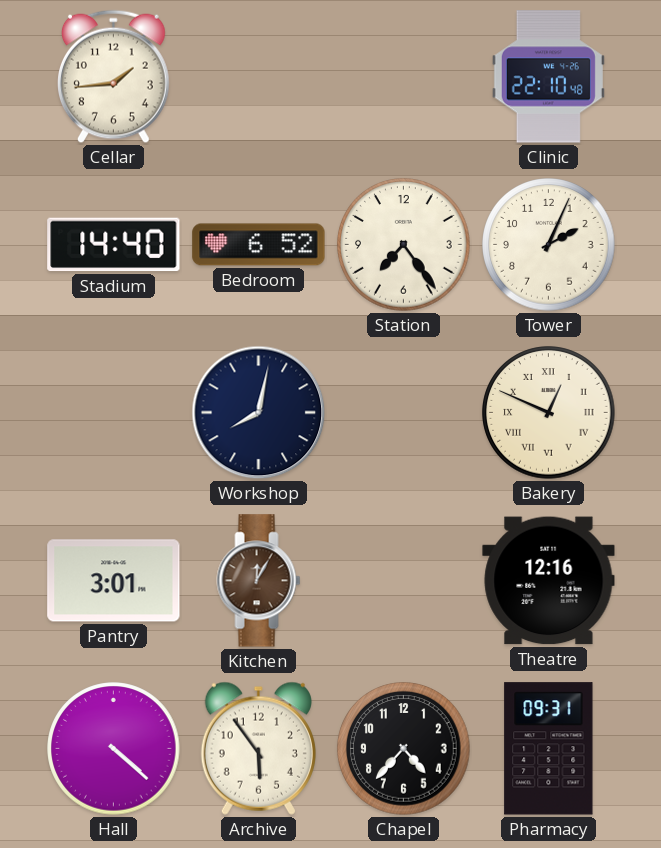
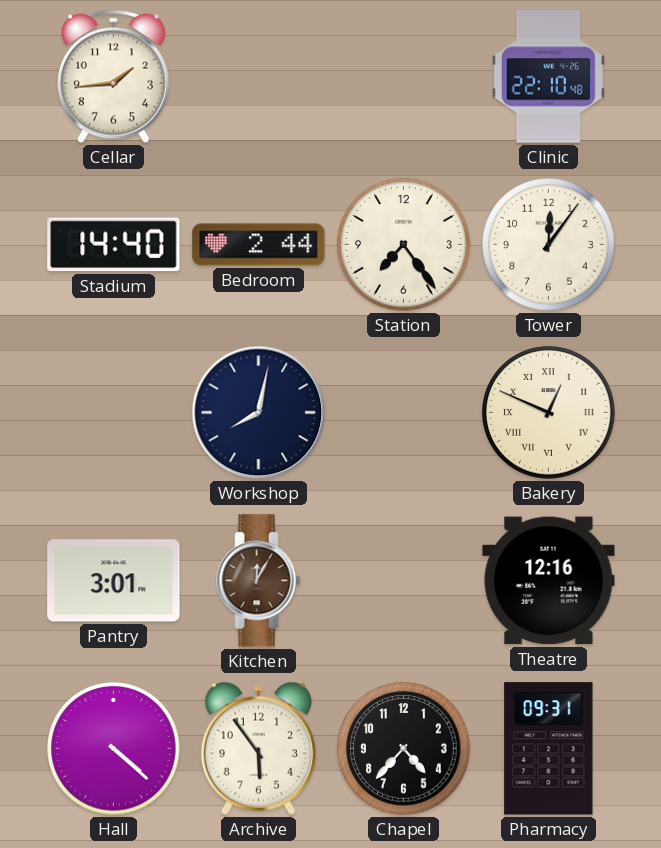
Bedroom: 6:52 -> 2:44 (259, 245)
Tower: 2:04 -> 12:06 (549, 245)
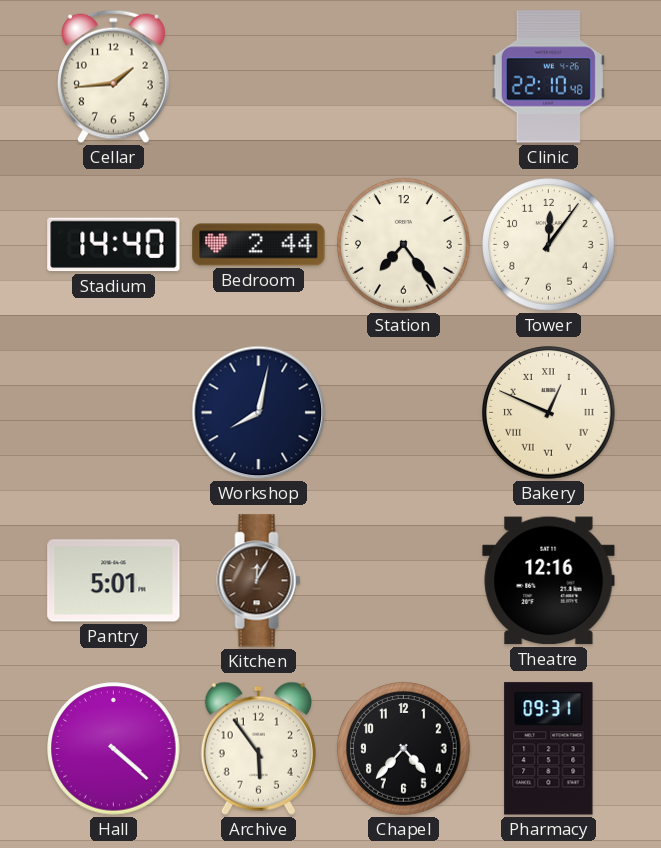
Pantry: 3:01 -> 5:01 (114, 581)
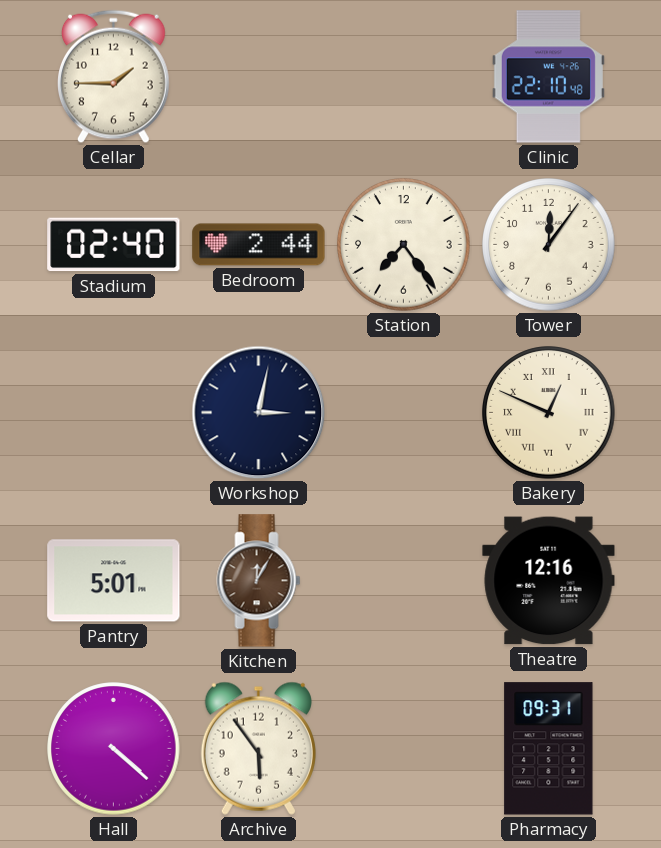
Cellar: 1:44 -> 1:45 (113, 77)
Stadium: 14:40 -> 02:40 (114, 245)
Workshop: 8:02 -> 3:02 (259, 413)
Chapel: 4:37 -> none (404, 749)
